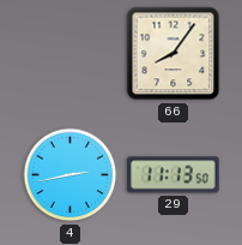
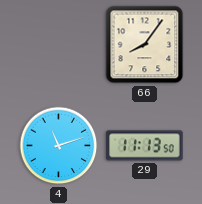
4: 2:43 -> 11:12 (59, 146)
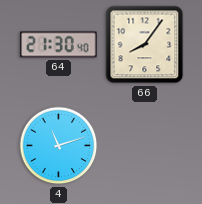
64: none -> 21:30 (59, 45)
29: 11:13 -> none (145, 146)
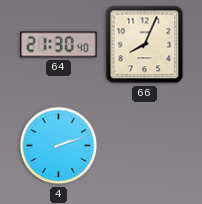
66: 8:06 -> 8:04 (145, 45)
4: 11:12 -> 2:12 (59, 146)
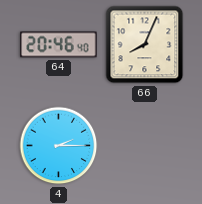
64: 21:30 -> 20:46 (59, 45)
4: 2:12 -> 2:15 (59, 146)
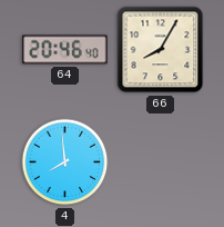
66: 8:04 -> 8:05 (161, 50)
4: 2:15 -> 7:59 (65, 162)
